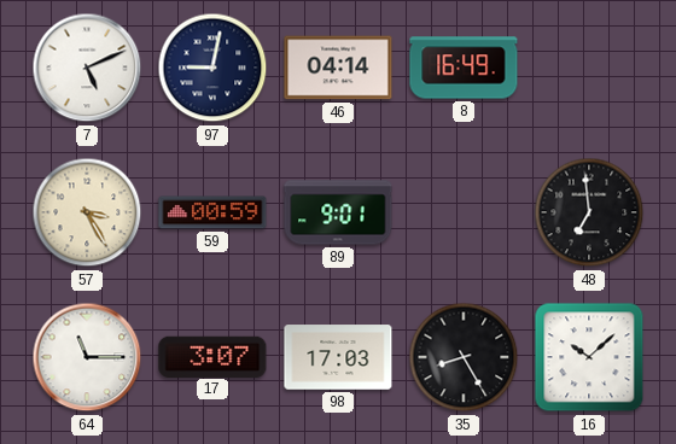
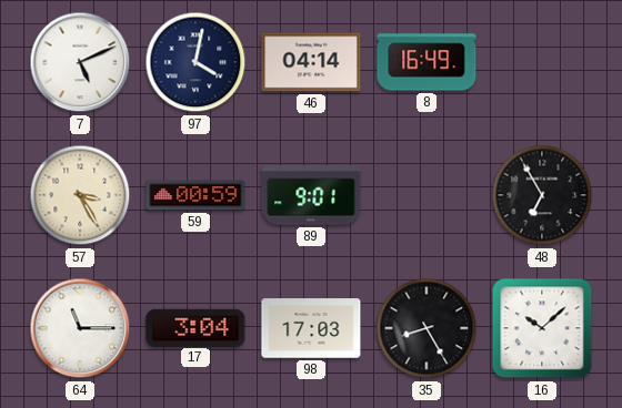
97: 9:02 -> 4:02 (195, 62)
48: 6:59 -> 6:55 (542, 195)
17: 3:07 -> 3:04 (195, 327)
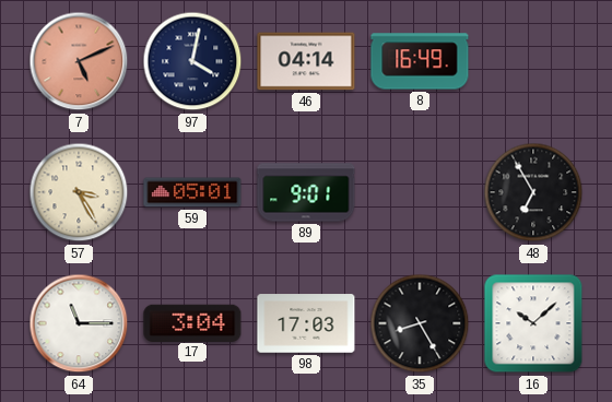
7 dial: white -> salmon (79, 61)
59: 00:59 -> 05:01 (192, 192)
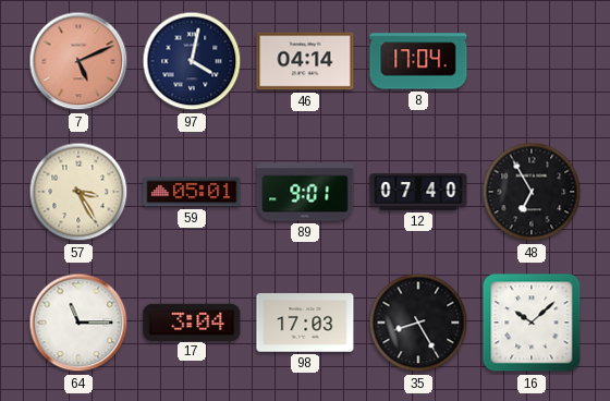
8: 16:49 -> 17:04 (418, 61)
12: none -> 07:40 (418, 192)
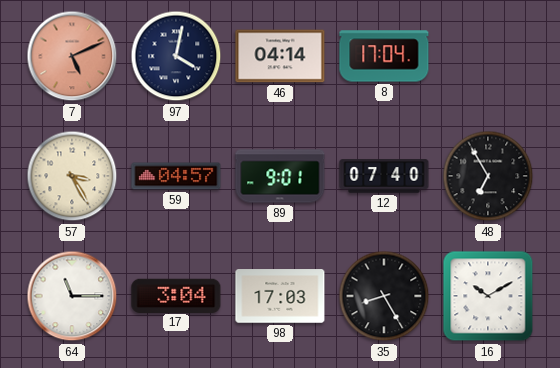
59: 05:01 -> 04:57 (176, 176)
16: 10:08 -> 10:10 (488, 296)
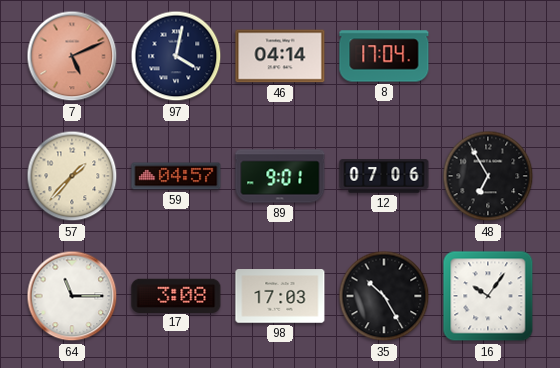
57: 3:25 -> 1:37 (72, 176)
12: 07:40 -> 07:06 (384, 176)
17: 3:04 -> 3:08 (176, 295)
35: 8:25 -> 10:25 (384, 296)
16: 10:10 -> 10:06 (488, 296)
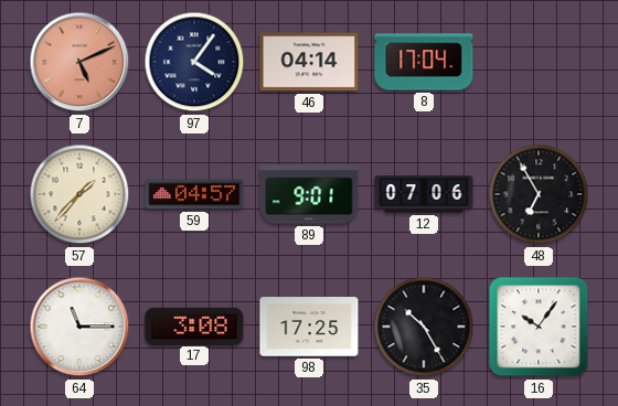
97: 4:02 -> 4:06 (194, 62)
98: 17:03 -> 17:25 (309, 327)
